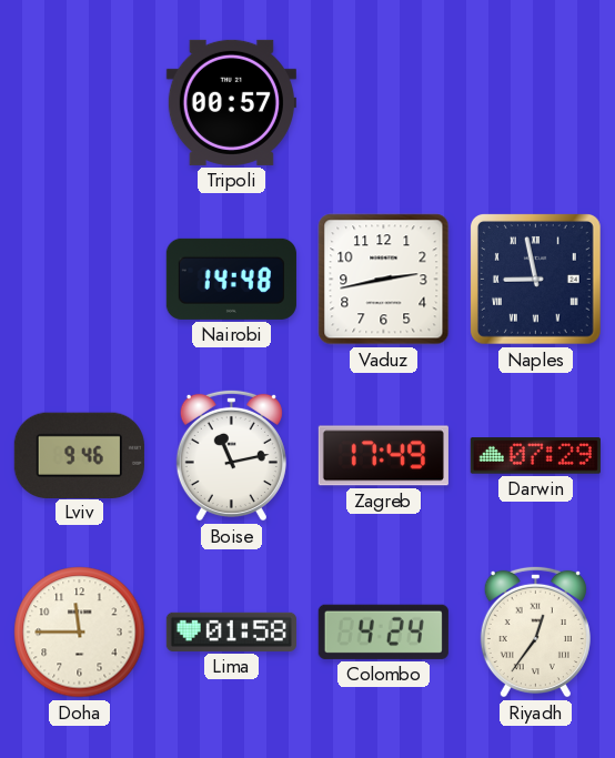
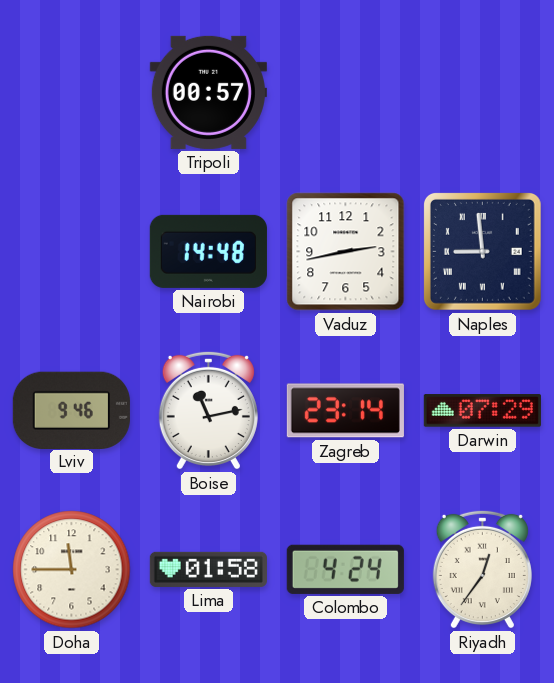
Naples: 8:58 -> 8:59 (482, 251)
Zagreb: 17:49 -> 23:14 (345, 411)
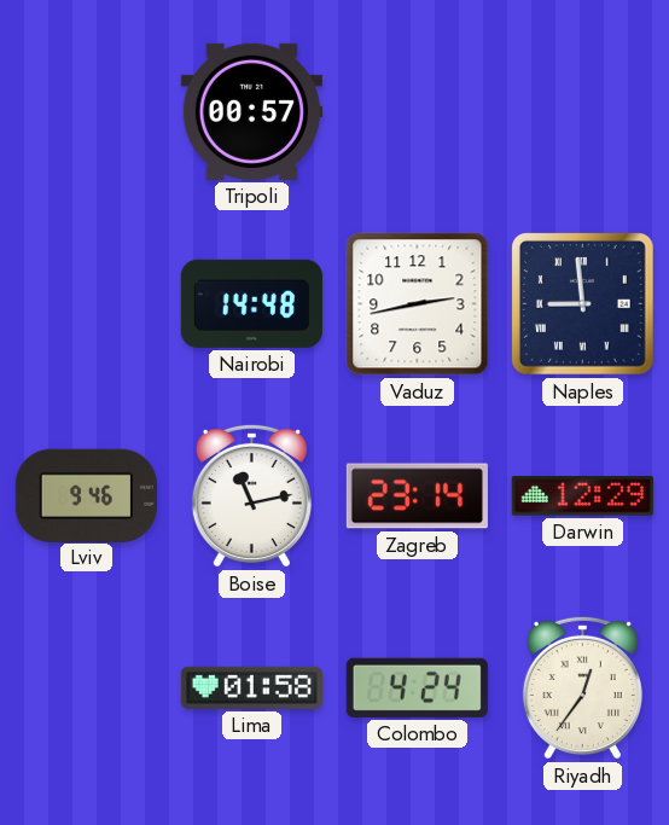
Darwin: 07:29 -> 12:29 (582, 496)
Doha: 11:45 -> none (72, 570)
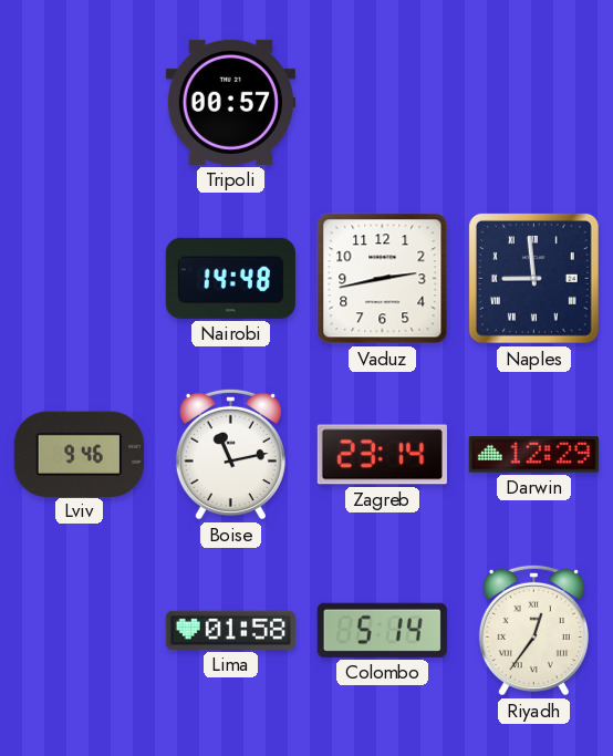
Colombo: 4:24 -> 5:14 (382, 630)
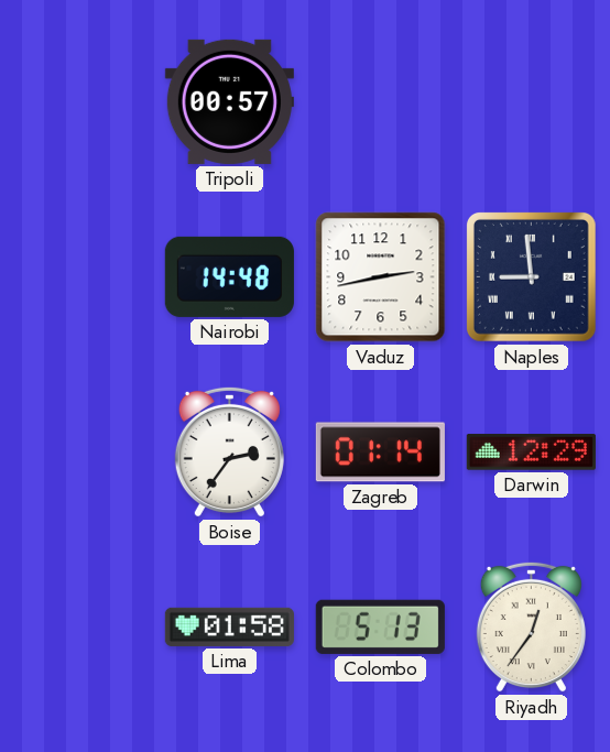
Lviv: 9:46 -> none (79, 454)
Boise: 11:13 -> 2:36 (229, 451)
Zagreb: 23:14 -> 01:14 (380, 453)
Colombo: 5:14 -> 5:13 (380, 626)
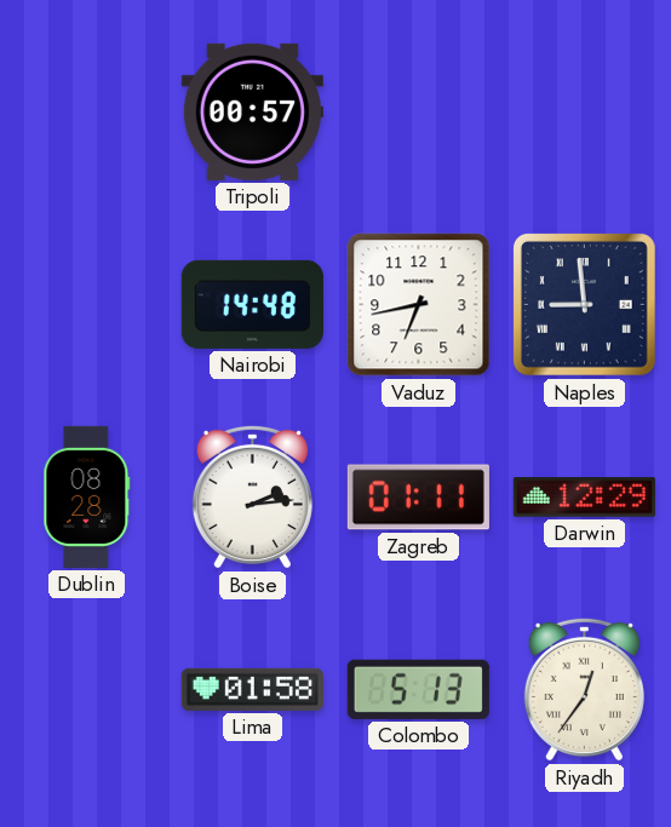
Vaduz: 2:43 -> 6:43 (419, 305)
Dublin: none -> 08:28 (87, 496)
Boise: 2:36 -> 2:14 (252, 496)
Zagreb: 01:14 -> 01:11 (418, 498)
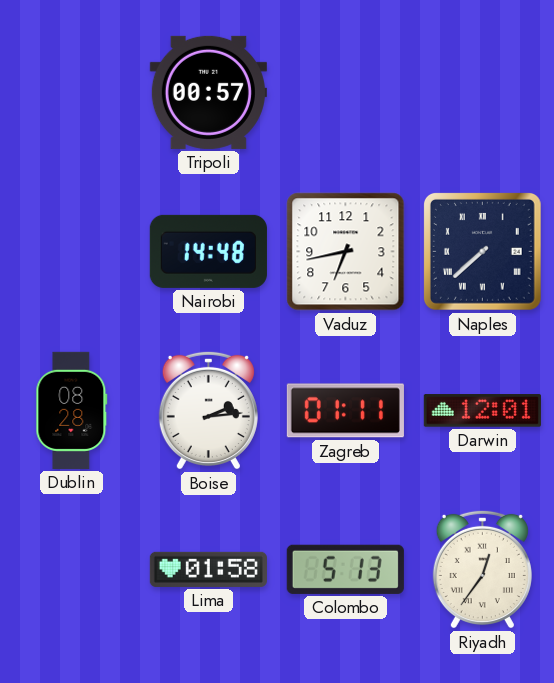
Naples: 8:59 -> 7:38 (482, 251)
Darwin: 12:29 -> 12:01 (482, 411)
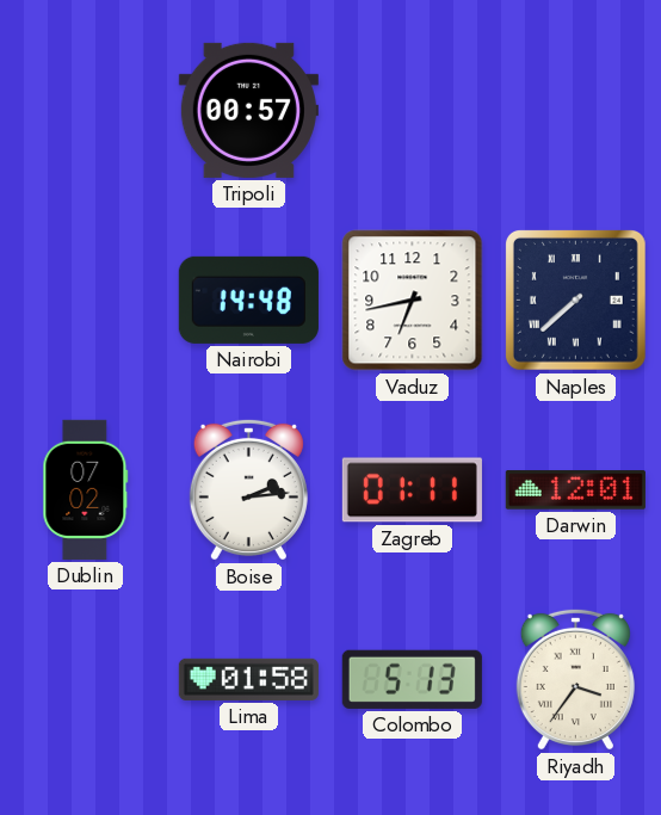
Dublin: 08:28 -> 07:02 (86, 489)
Riyadh: 12:36 -> 3:36 (575, 679)
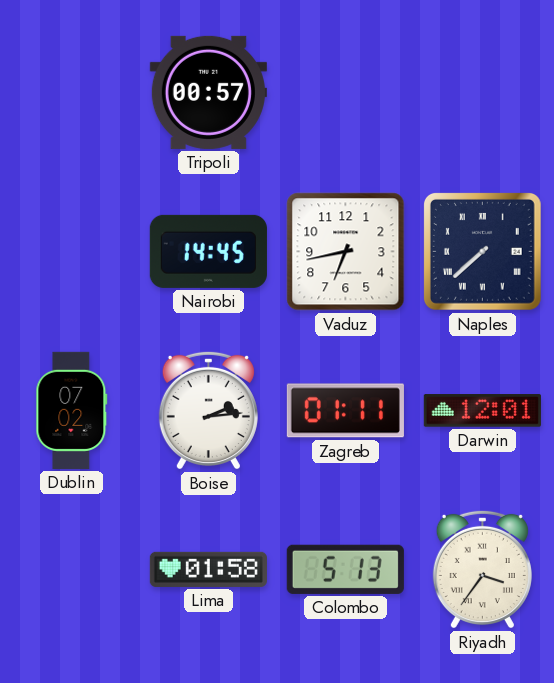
Nairobi: 14:48 -> 14:45 (208, 251)
